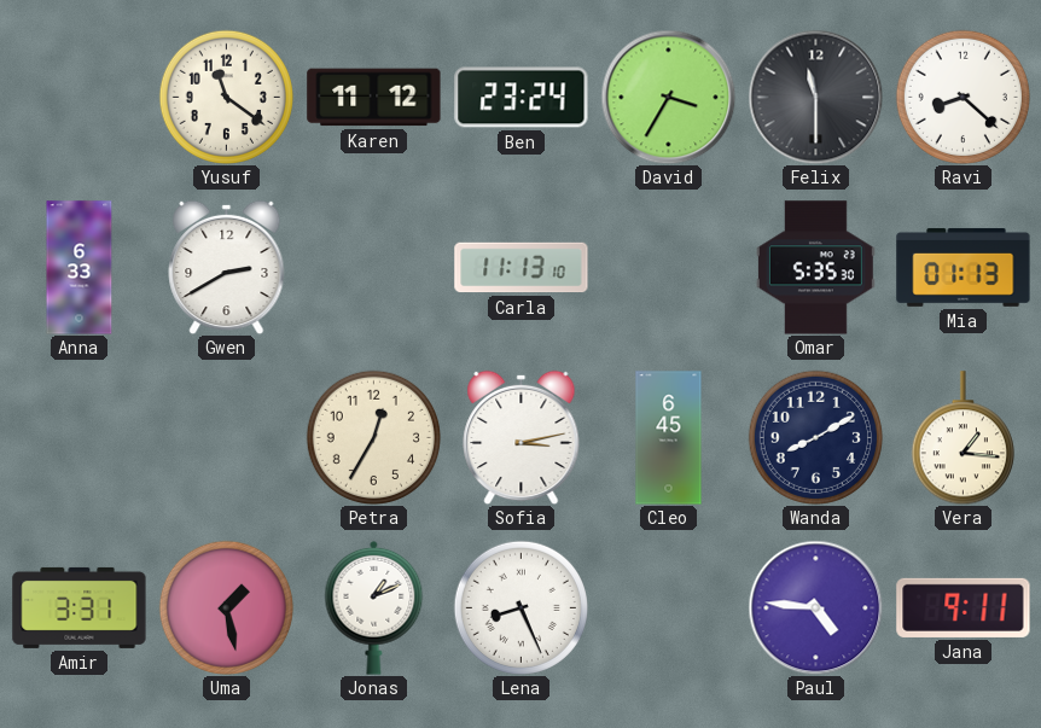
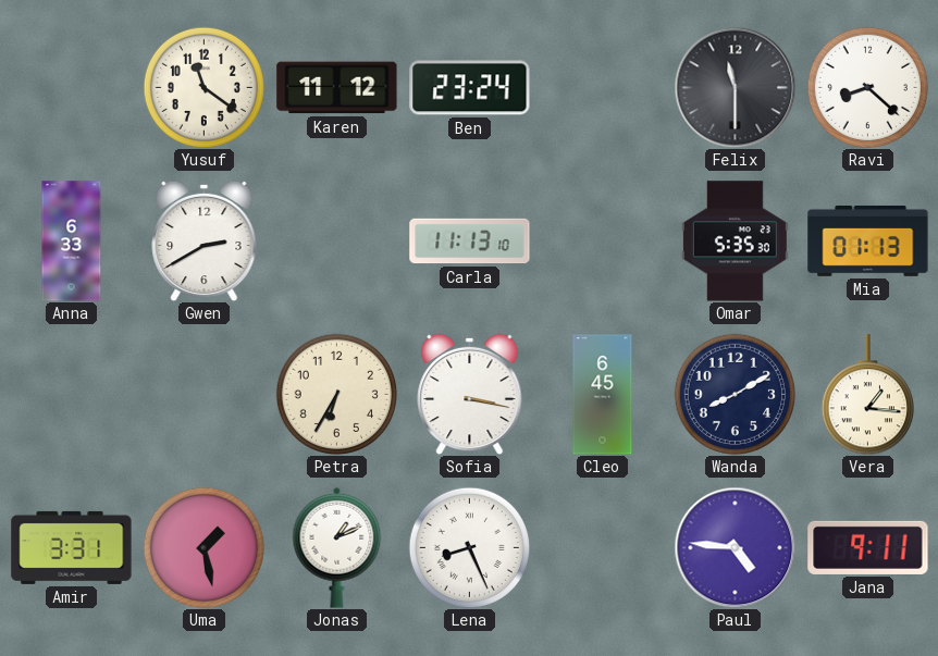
David: 3:35 -> none (668, 97)
Petra: 12:35 -> 6:35 (336, 394)
Sofia: 3:13 -> 3:17 (470, 394)
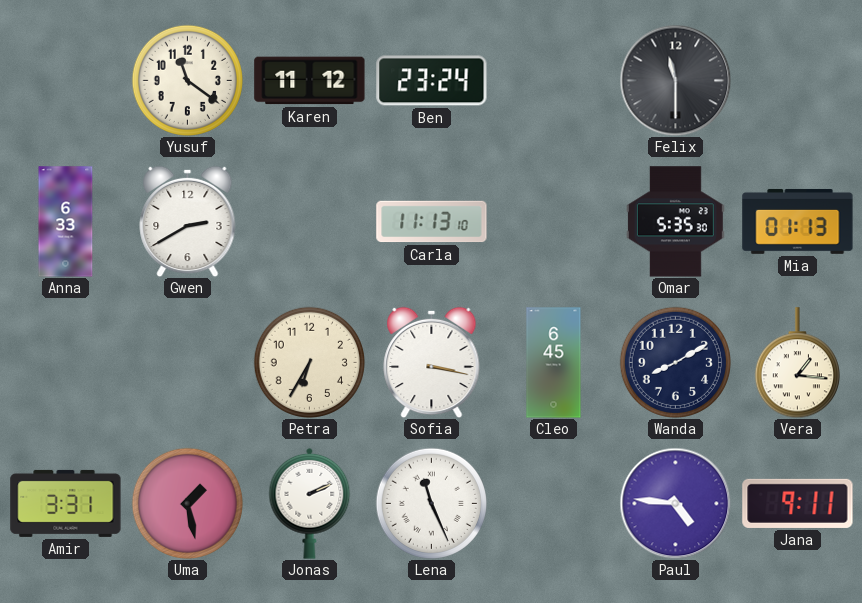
Ravi: 8:22 -> none (867, 87)
Jonas: 1:11 -> 2:11 (310, 503)
Lena: 8:26 -> 11:26 (431, 503)
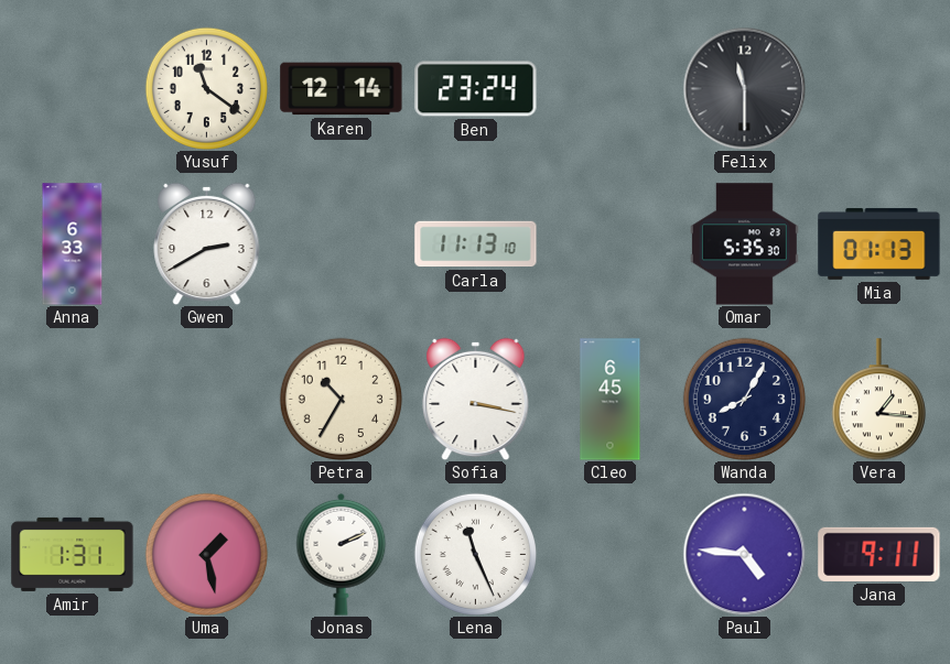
Karen: 11:12 -> 12:14 (342, 89)
Petra: 6:35 -> 10:35 (341, 399)
Wanda: 8:10 -> 8:05 (744, 399)
Amir: 3:31 -> 1:31 (73, 554)
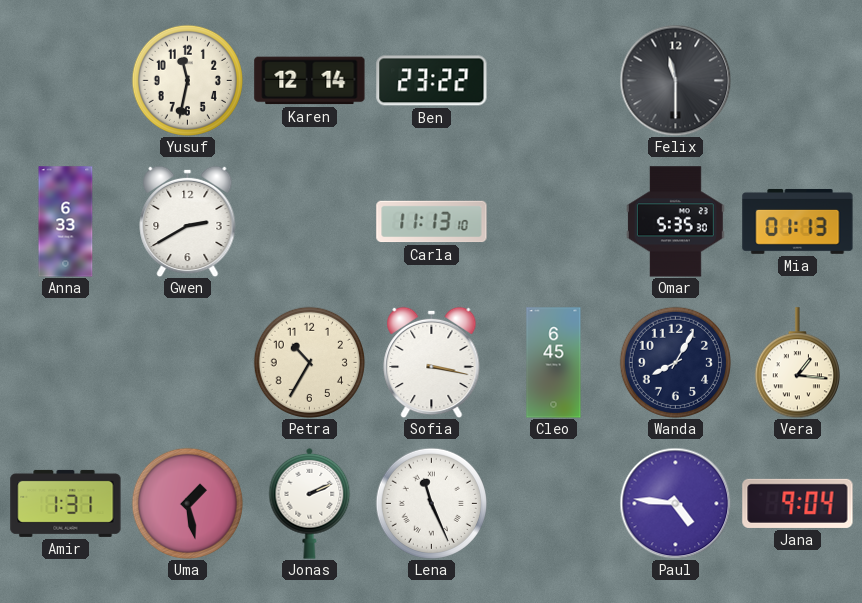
Yusuf: 11:21 -> 11:32 (187, 80)
Ben: 23:24 -> 23:22 (432, 81)
Jana: 9:11 -> 9:04 (798, 503)
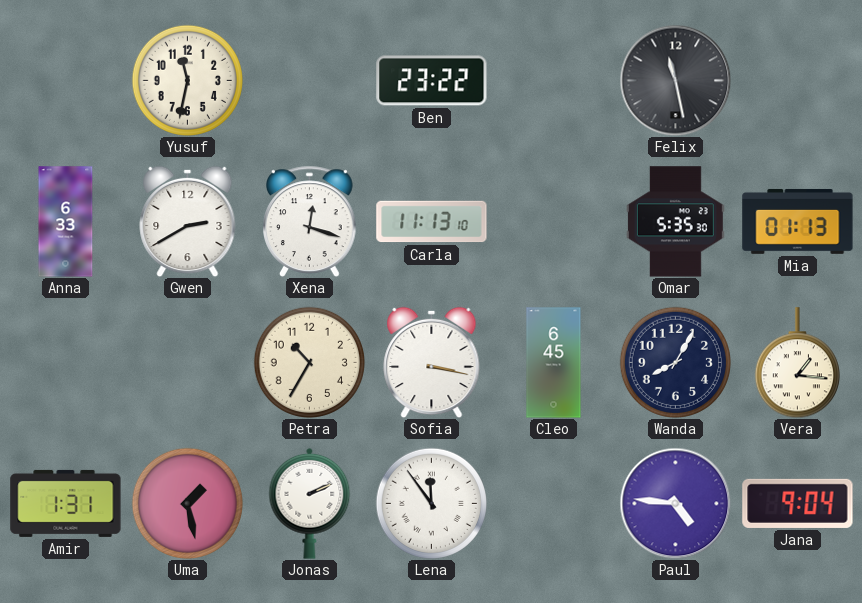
Karen: 12:14 -> none (310, 81)
Felix: 11:30 -> 11:28 (675, 80)
Xena: none -> 12:18 (310, 221)
Lena: 11:26 -> 11:54 (431, 503)
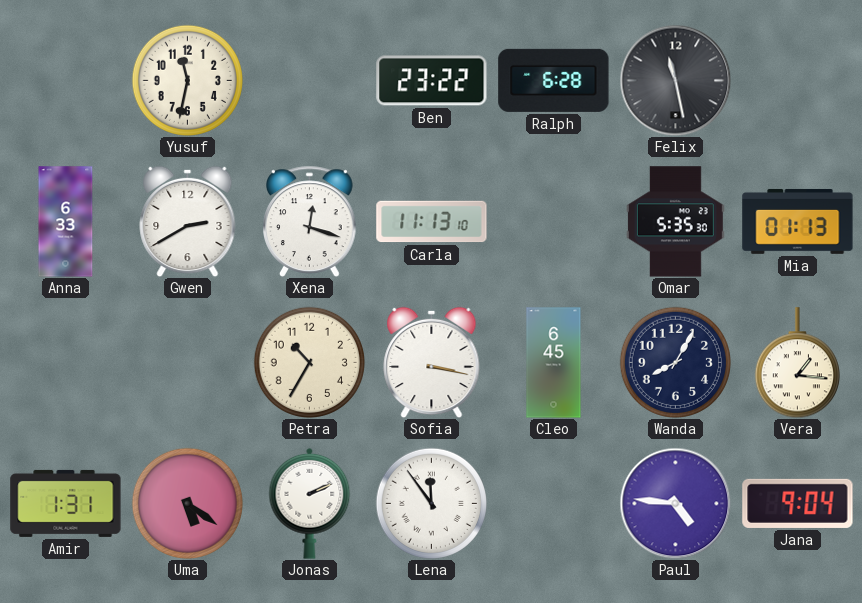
Ralph: none -> 6:28 (554, 80)
Uma: 1:28 -> 5:21 (187, 503)
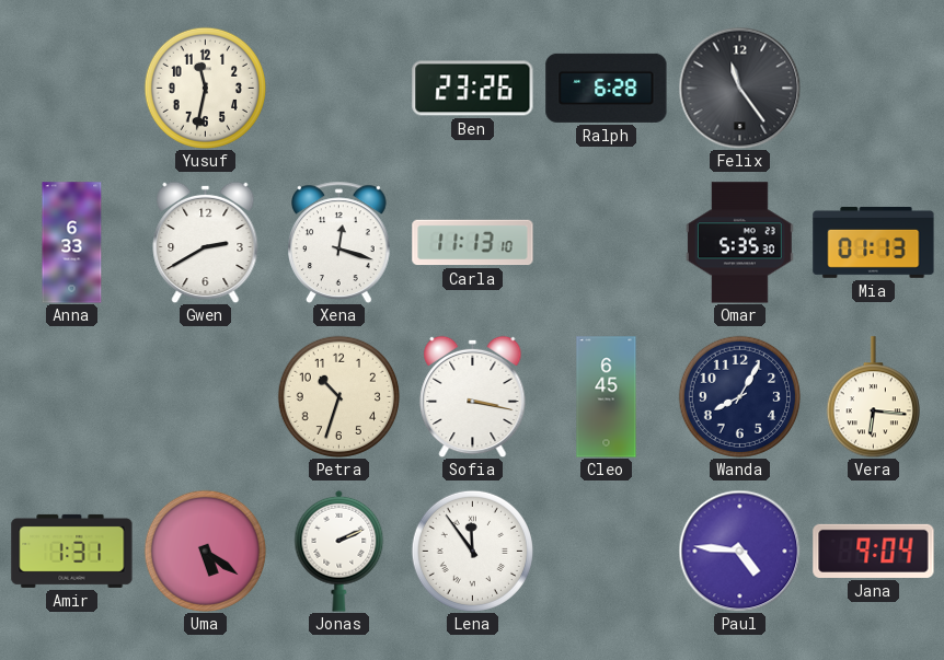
Ben: 23:22 -> 23:26 (473, 89)
Felix: 11:28 -> 11:24 (739, 88)
Petra: 10:35 -> 10:33 (338, 396)
Vera: 1:16 -> 6:16 (873, 397)
